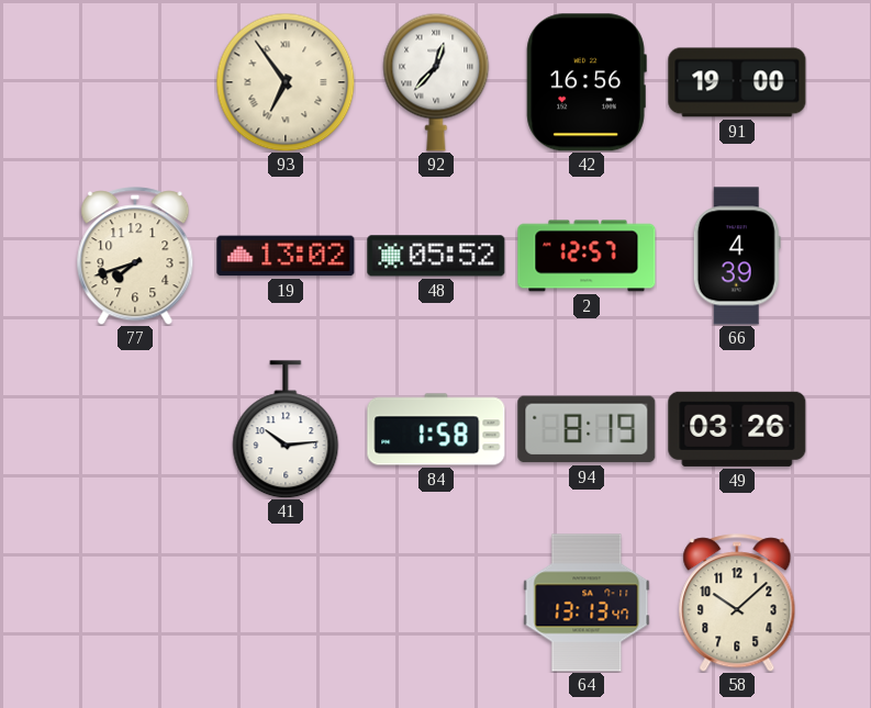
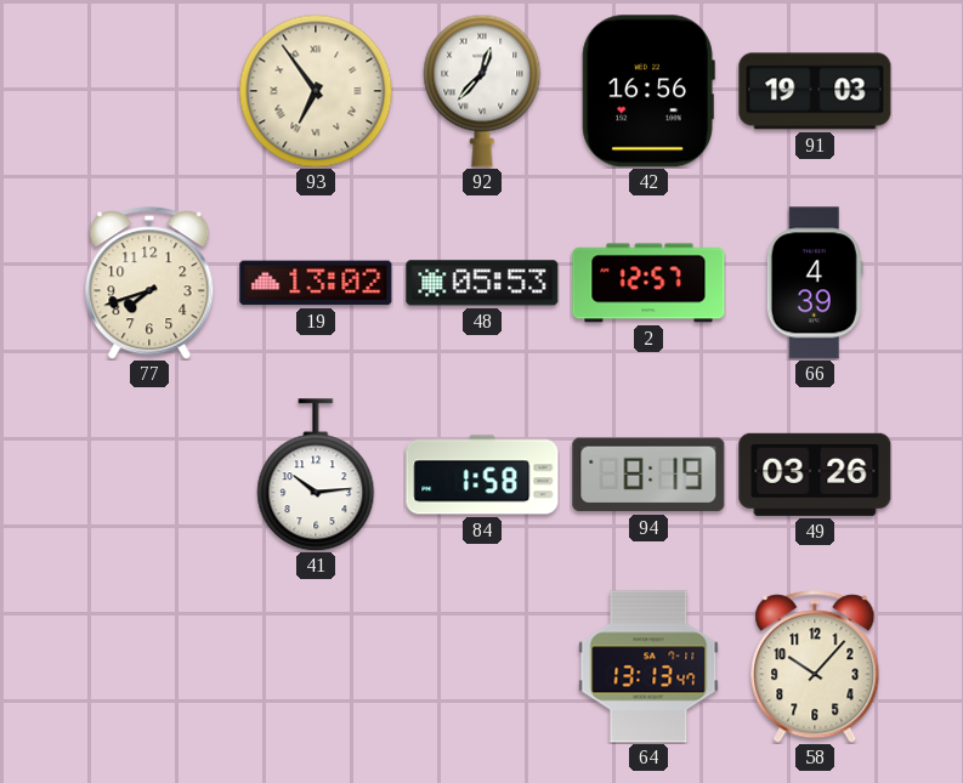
91: 19:00 -> 19:03 (815, 91)
48: 05:52 -> 05:53 (482, 283)
58: 10:08 -> 10:07 (815, 666)
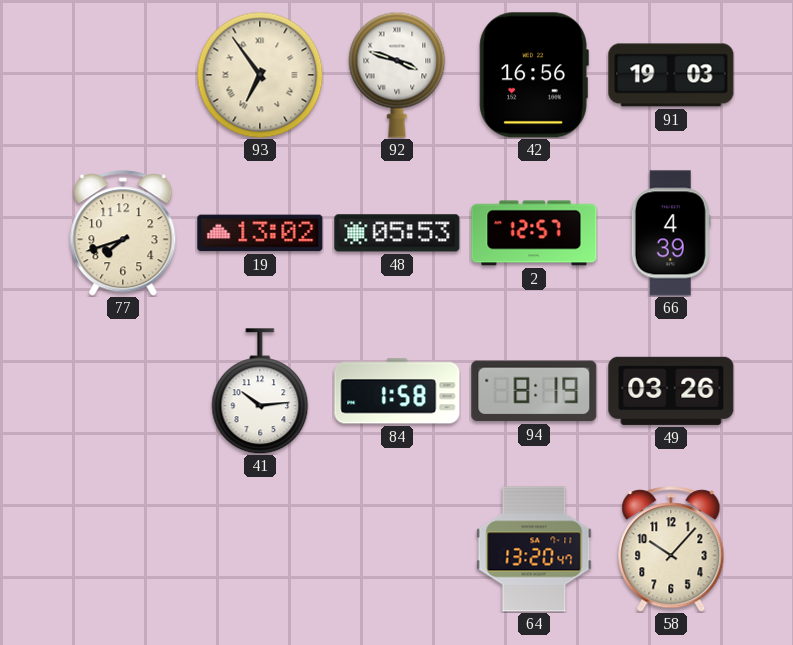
92: 12:37 -> 3:48 (397, 75)
64: 13:13 -> 13:20 (534, 549)
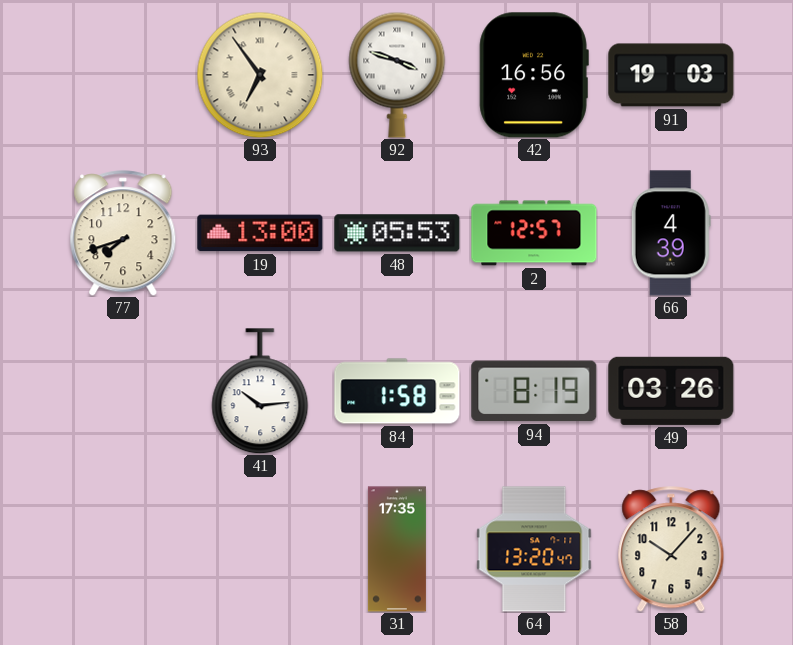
19: 13:02 -> 13:00 (260, 233)
31: none -> 17:35 (397, 549)
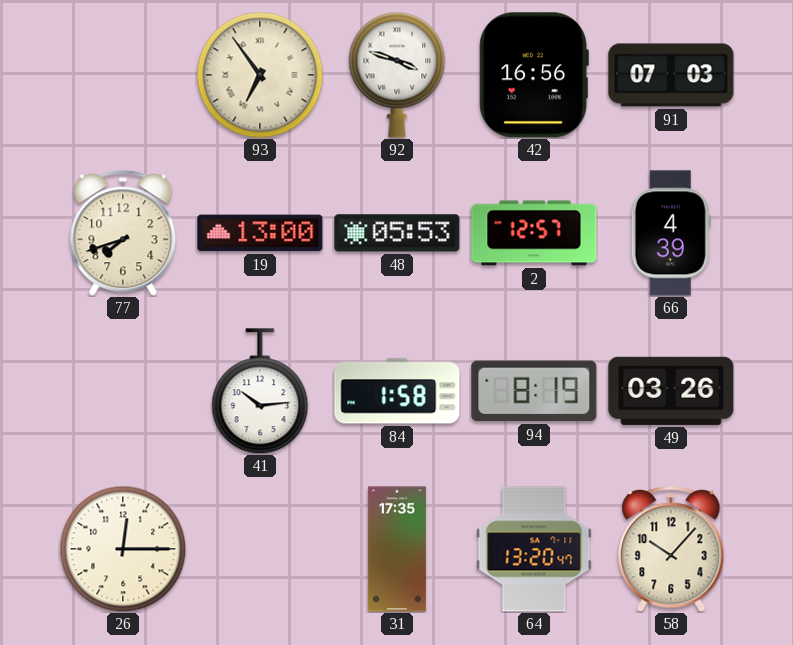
91: 19:03 -> 07:03 (671, 75)
26: none -> 12:15 (123, 549)
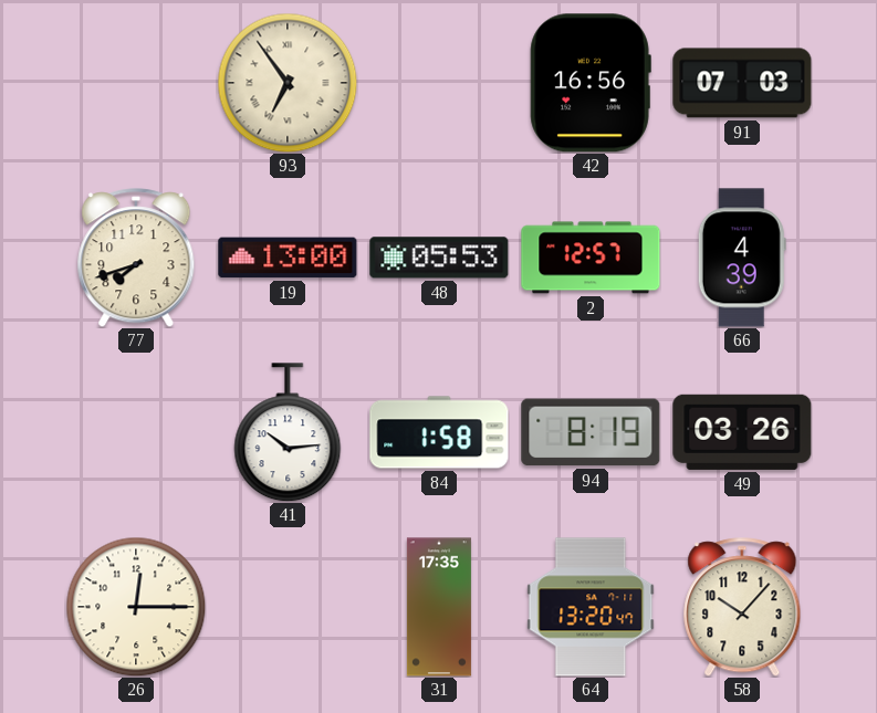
92: 3:48 -> none (397, 75)
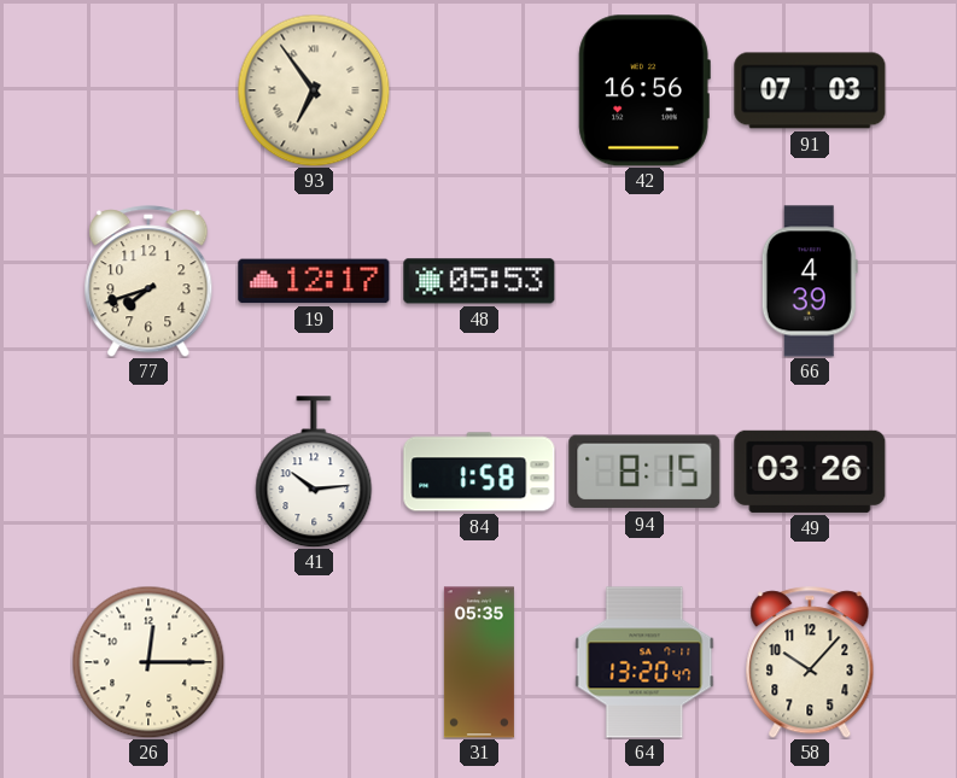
19: 13:00 -> 12:17 (314, 281)
2: 12:57 -> none (591, 258)
94: 8:19 -> 8:15 (644, 472)
31: 17:35 -> 05:35 (479, 662)
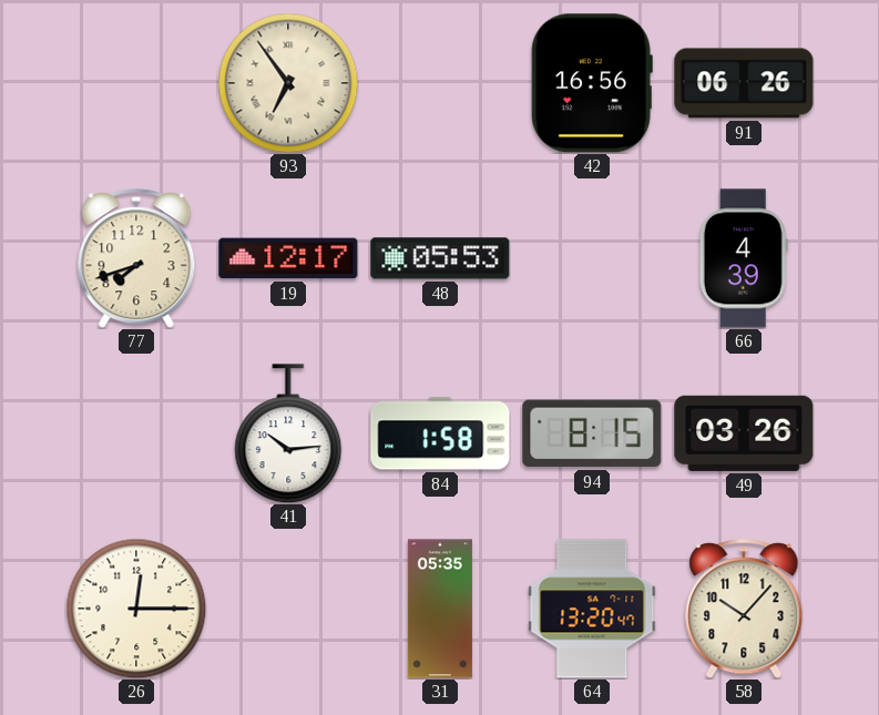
91: 07:03 -> 06:26 (744, 83)
